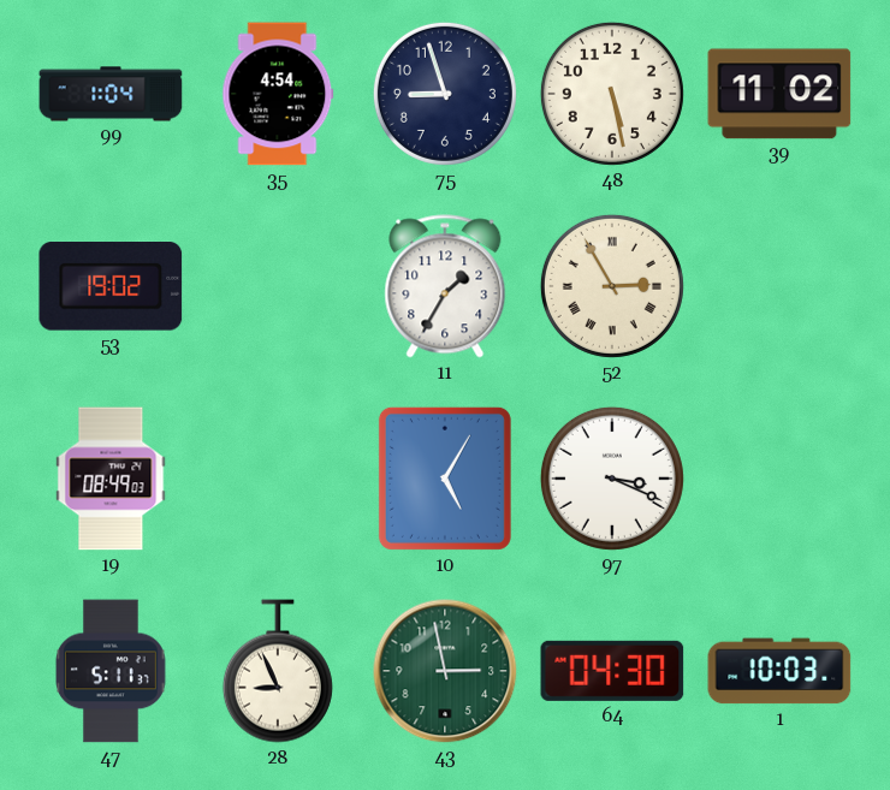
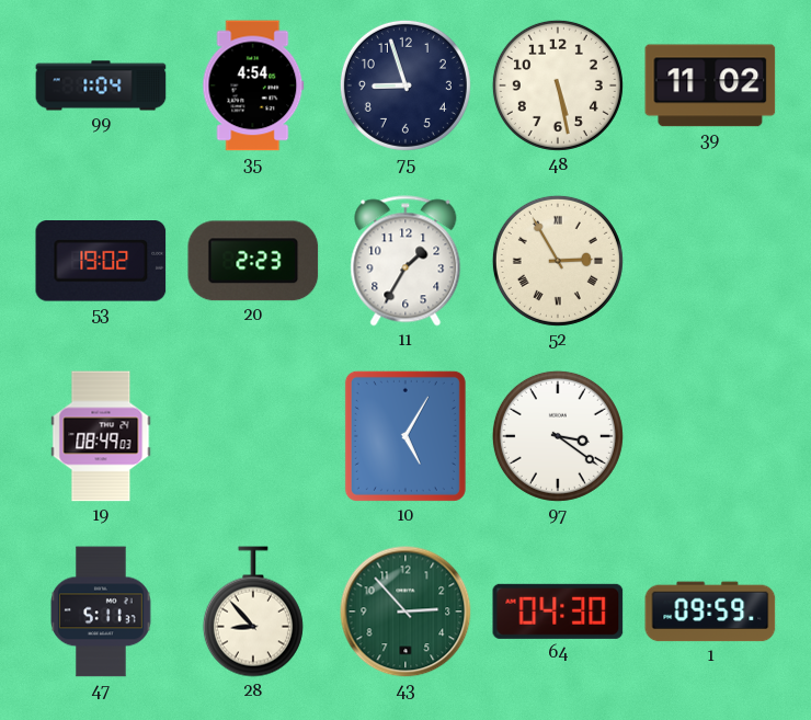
20: none -> 2:23 (253, 261)
97: 3:19 -> 3:21 (558, 436)
28: 8:56 -> 8:53 (253, 612)
43: 2:58 -> 2:53 (405, 612)
1: 10:03 -> 09:59 (710, 612)
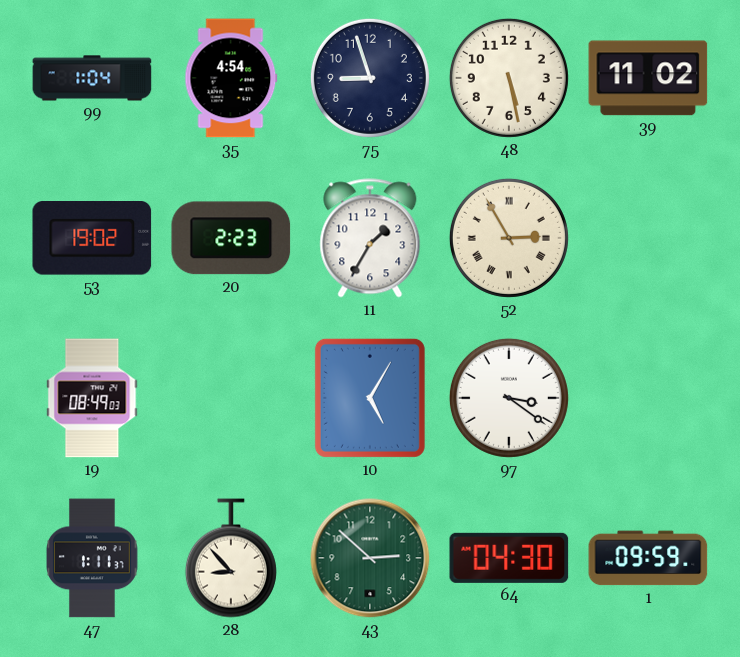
47: 5:11 -> 1:11 (92, 558)
43: 2:53 -> 2:52 (370, 558)
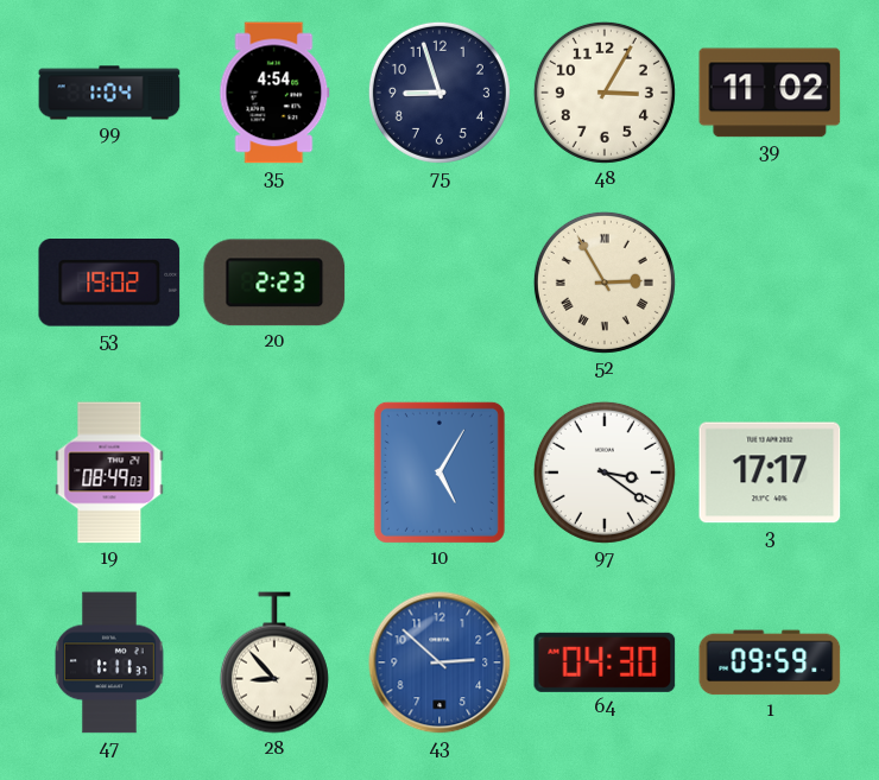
48: 5:28 -> 3:05 (605, 93)
11: 1:35 -> none (370, 238)
3: none -> 17:17 (770, 473)
43 dial: green -> blue (439, 662)
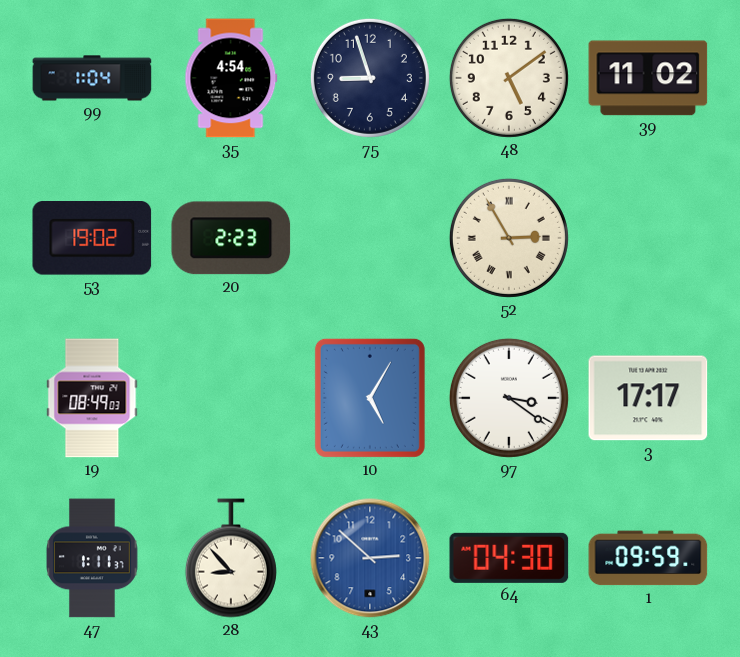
48: 3:05 -> 5:09 (509, 78)
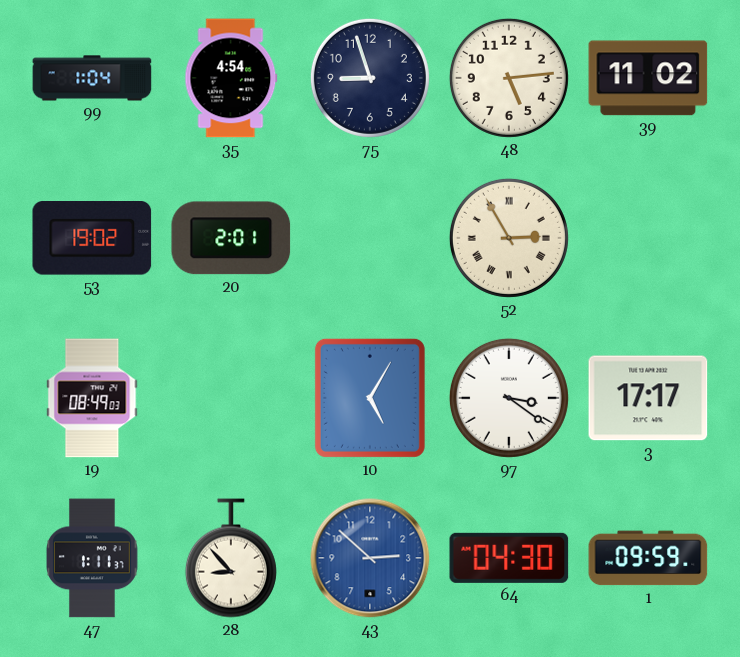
48: 5:09 -> 5:14 (509, 78)
20: 2:23 -> 2:01 (231, 238)
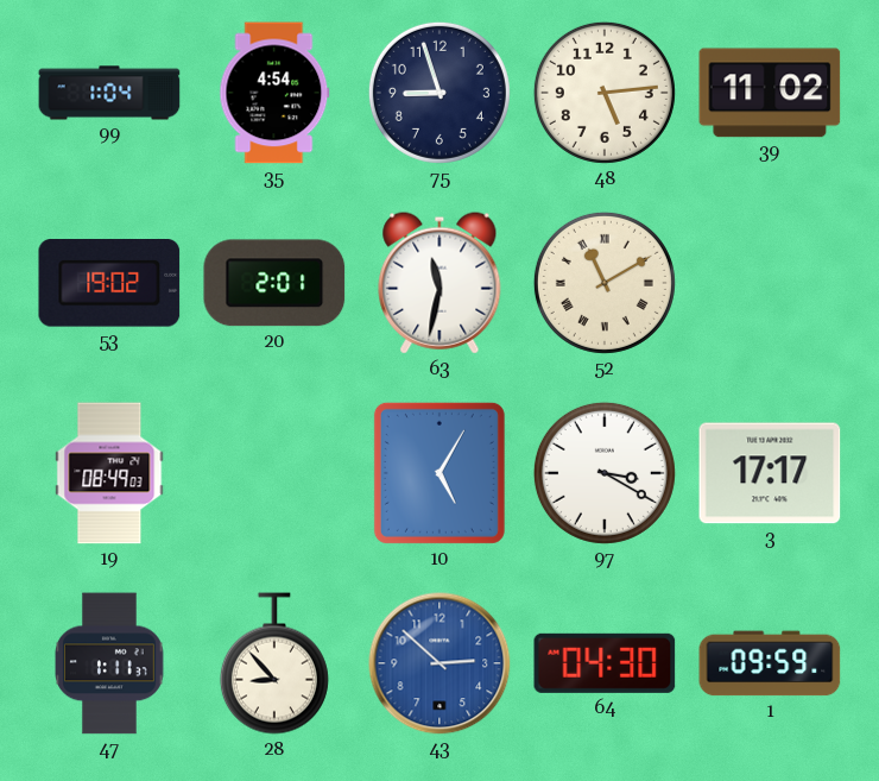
63: none -> 11:32 (439, 283)
52: 2:55 -> 11:10 (605, 283)
97: 3:21 -> 3:20 (605, 473)
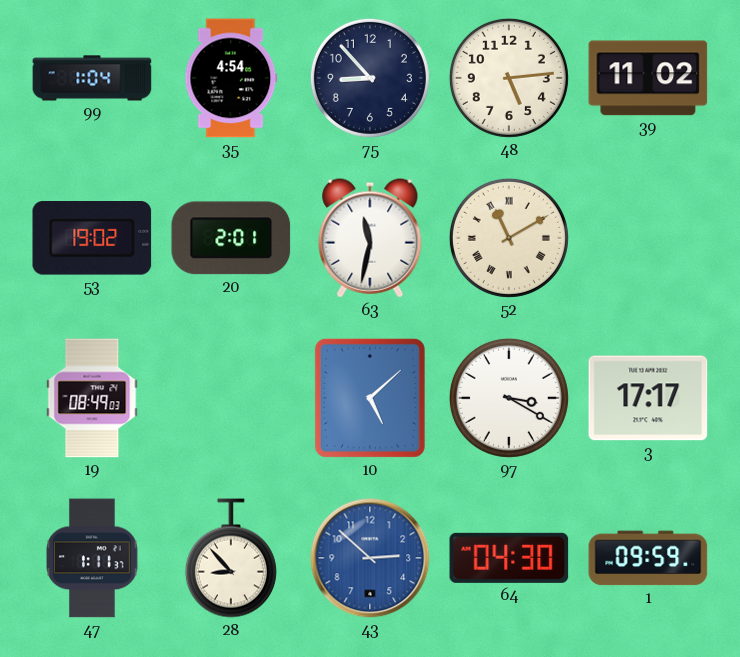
75: 8:57 -> 8:53 (370, 78)
10: 5:05 -> 5:08 (370, 398)
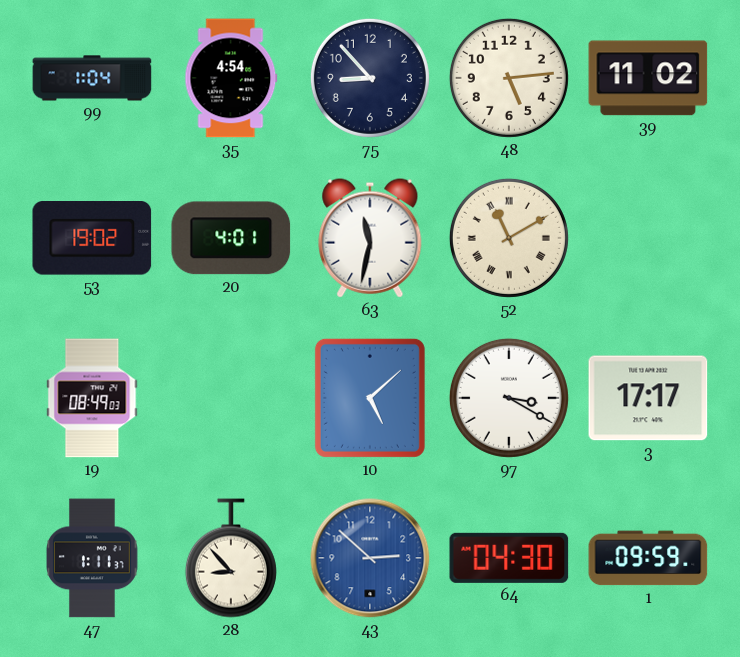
20: 2:01 -> 4:01 (231, 238)
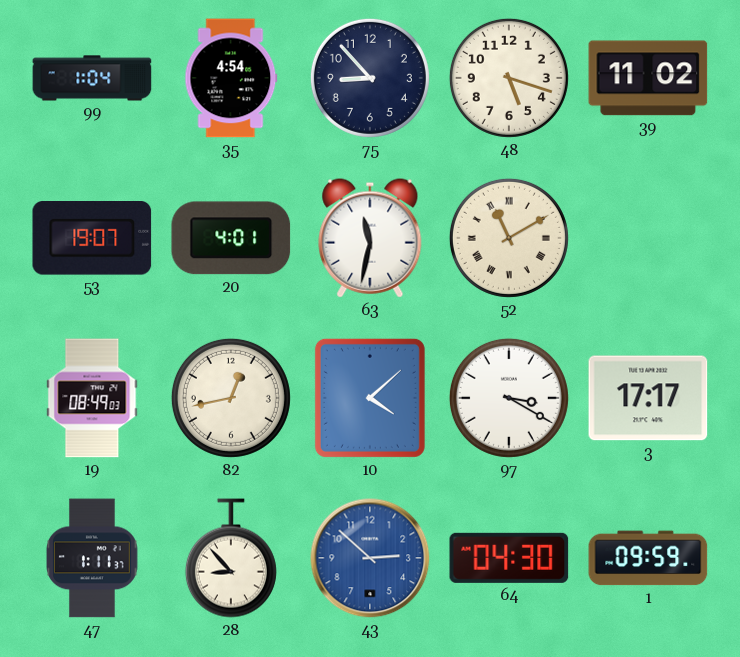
48: 5:14 -> 5:18 (509, 78)
53: 19:02 -> 19:07 (92, 239)
82: none -> 12:43 (231, 398)
10: 5:08 -> 4:08 (370, 398)
